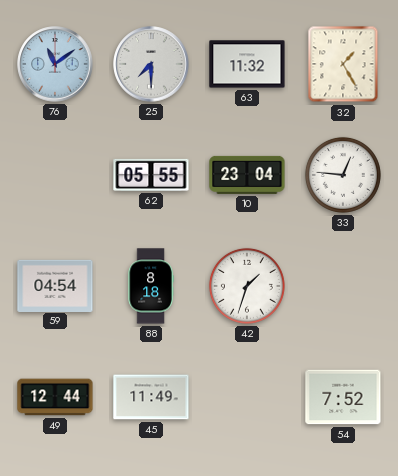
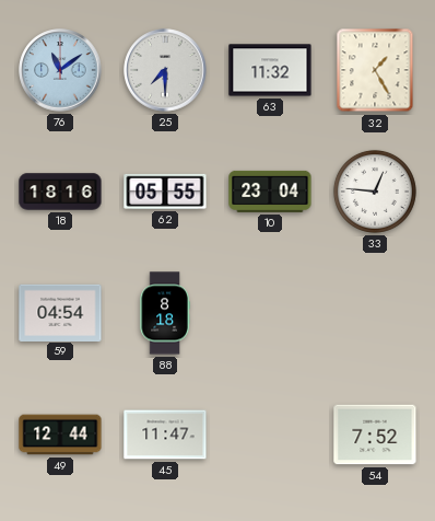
18: none -> 18:16 (60, 192)
42: 1:33 -> none (247, 286)
45: 11:49 -> 11:47 (165, 435)
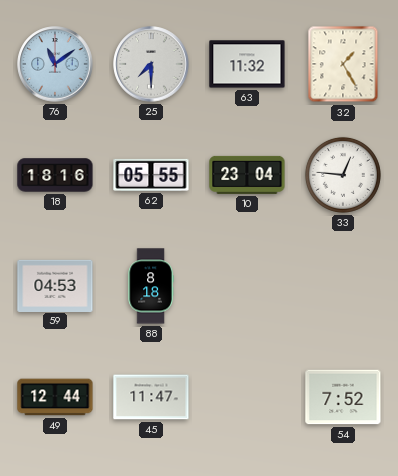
59: 04:54 -> 04:53 (55, 285)
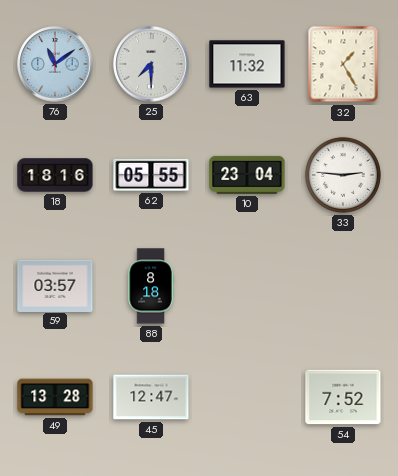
33: 12:46 -> 2:46 (343, 175)
59: 04:53 -> 03:57 (55, 285)
49: 12:44 -> 13:28 (55, 397)
45: 11:47 -> 12:47 (151, 397)
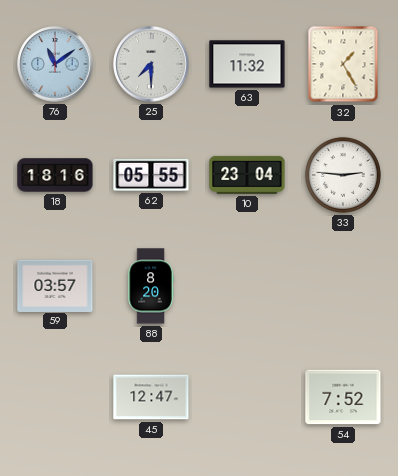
88: 8:18 -> 8:20 (151, 286)
49: 13:28 -> none (55, 397)
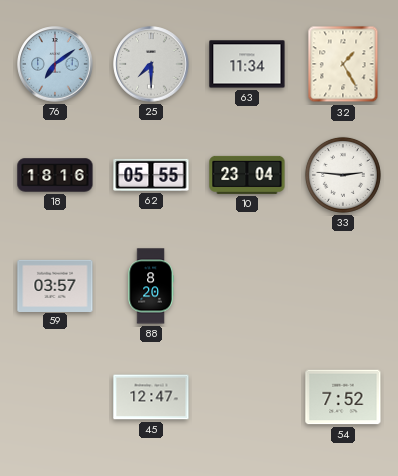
76: 11:09 -> 7:09 (55, 64)
63: 11:32 -> 11:34 (247, 64)
